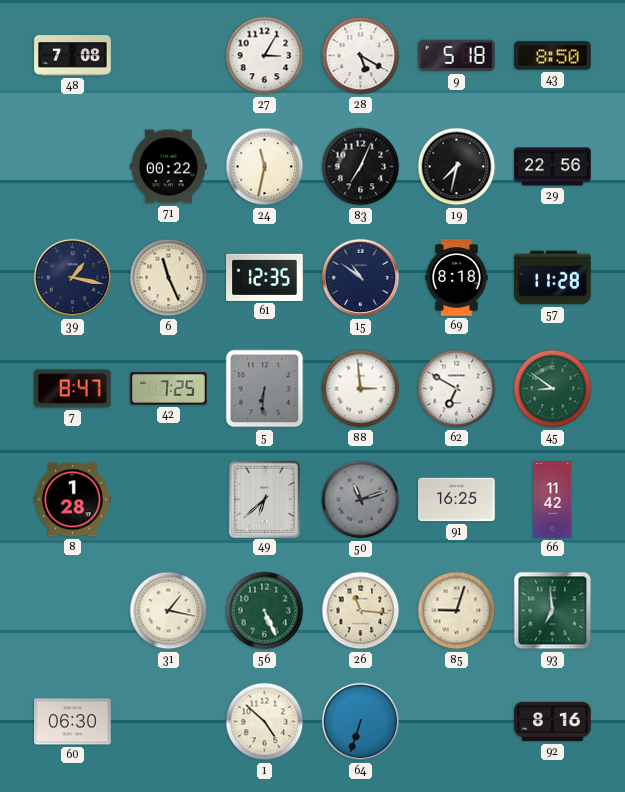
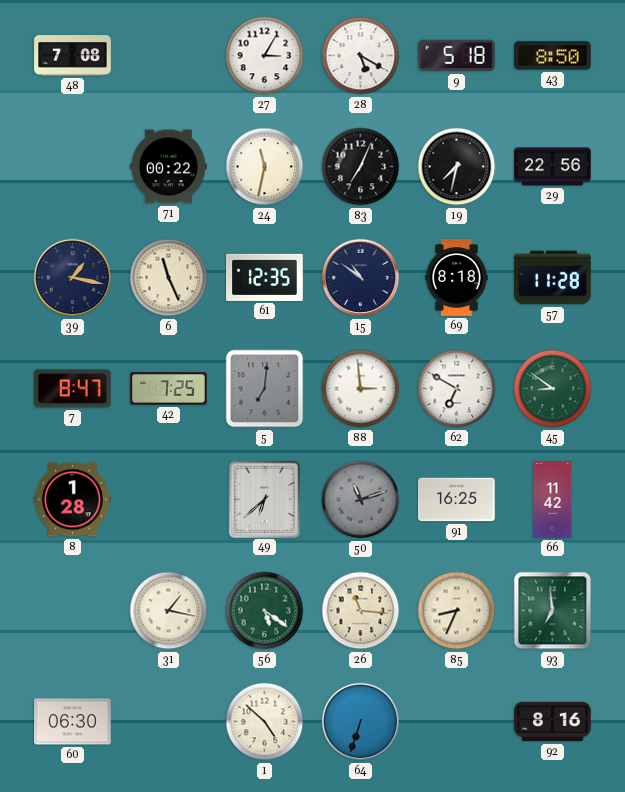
5: 6:31 -> 7:01 (265, 389)
56: 5:26 -> 5:21 (265, 611)
85: 9:03 -> 8:34 (457, 611)
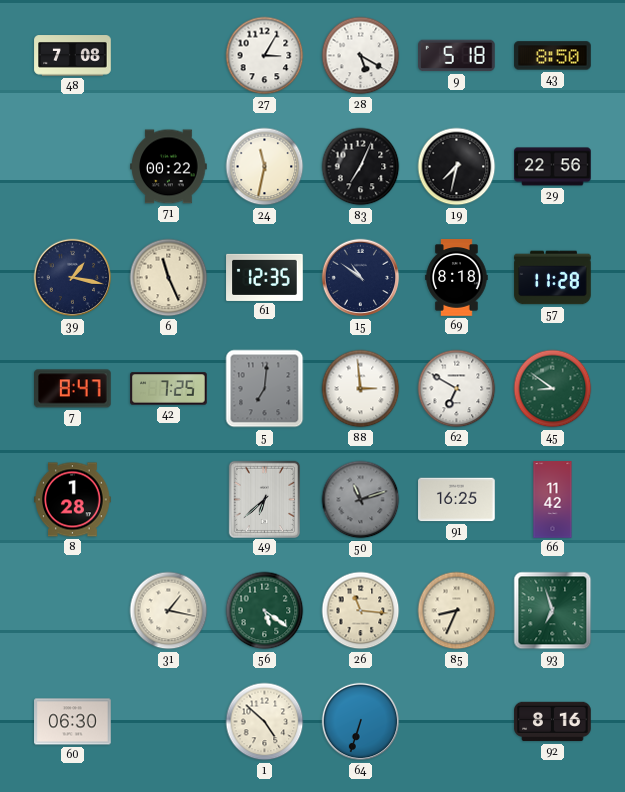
93: 6:59 -> 6:57 (553, 611)
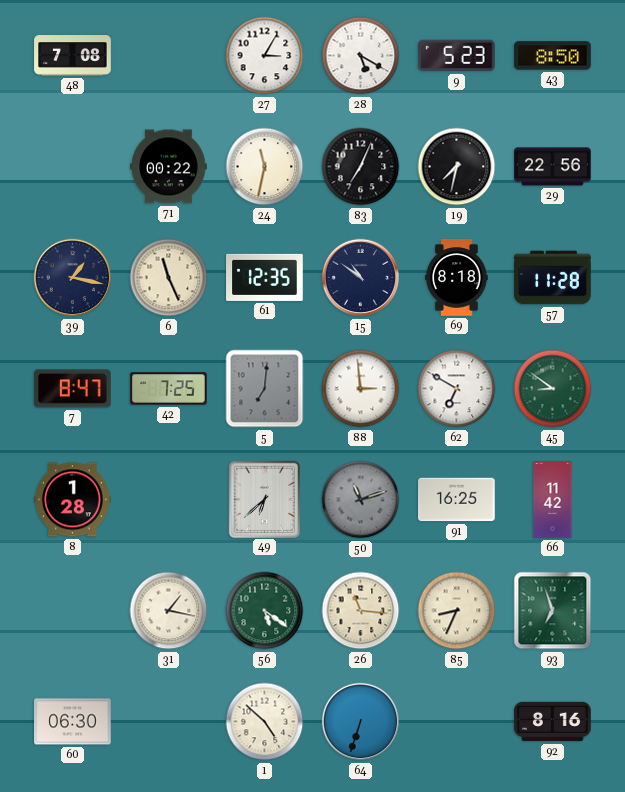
9: 5:18 -> 5:23 (457, 56)
